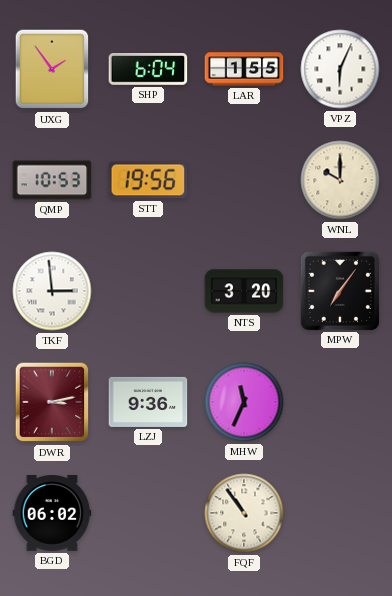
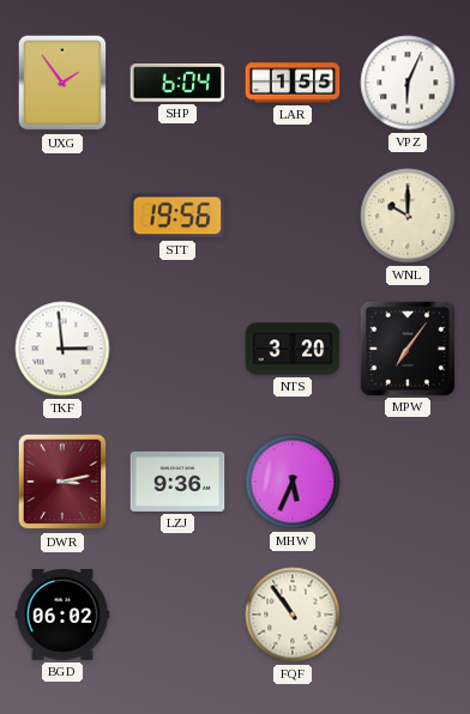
QMP: 10:53 -> none (52, 180)
MHW: 11:34 -> 5:34 (293, 482)
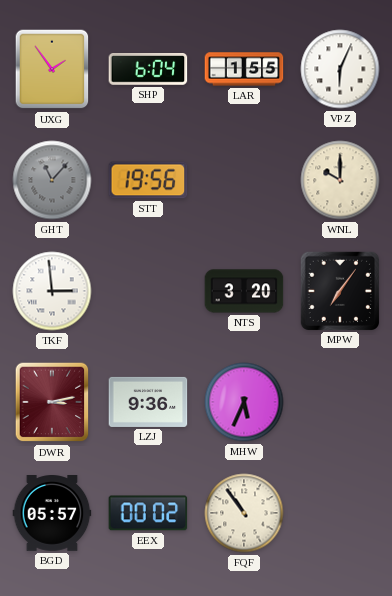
GHT: none -> 11:07 (52, 180)
BGD: 06:02 -> 05:57 (52, 513)
EEX: none -> 00:02 (148, 513)
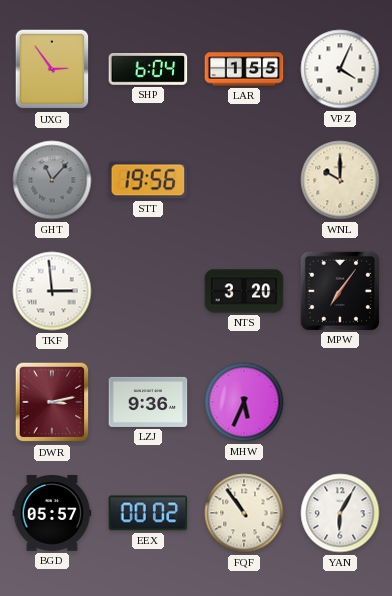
UXG: 1:54 -> 2:54 (52, 69)
VPZ: 6:04 -> 4:04 (340, 69)
YAN: none -> 6:05 (340, 513)
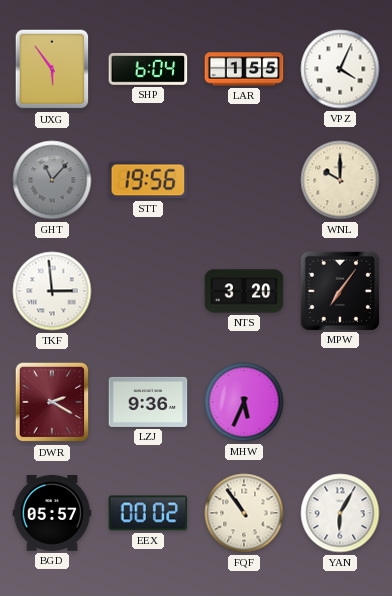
UXG: 2:54 -> 5:54 (52, 69)
DWR: 3:13 -> 2:20 (52, 402)
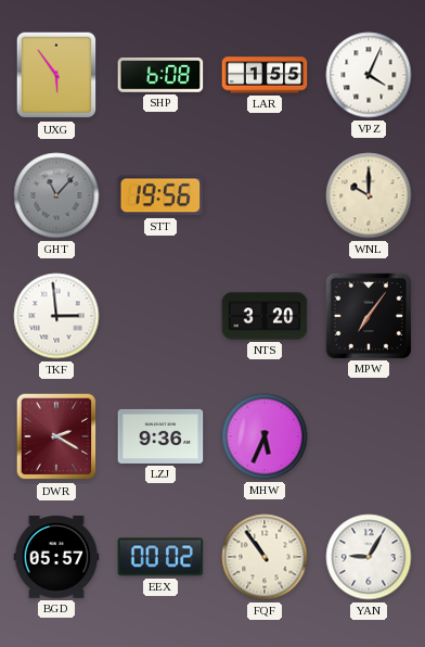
SHP: 6:04 -> 6:08 (160, 76)
YAN: 6:05 -> 9:05 (369, 557)
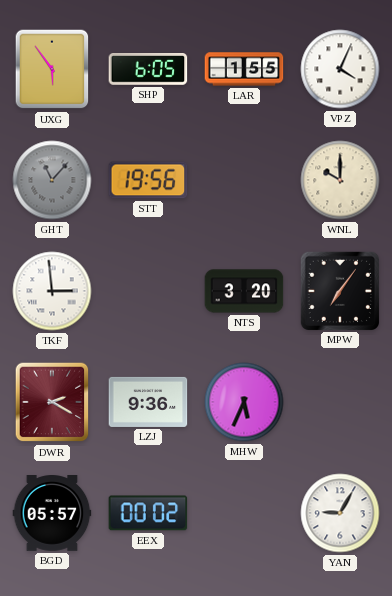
SHP: 6:08 -> 6:05 (148, 70)
FQF: 10:54 -> none (265, 557)
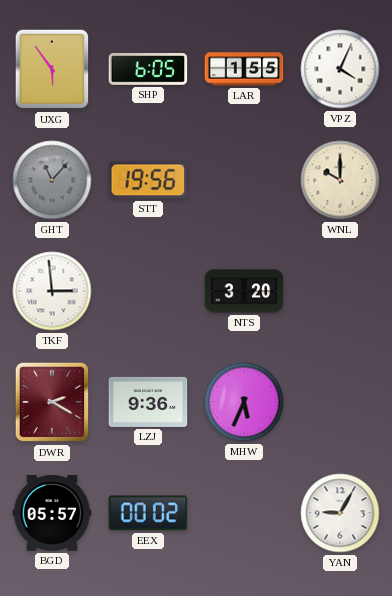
MPW: 7:06 -> none (339, 290)
